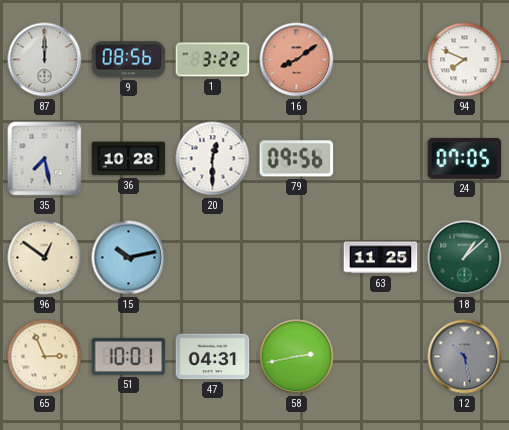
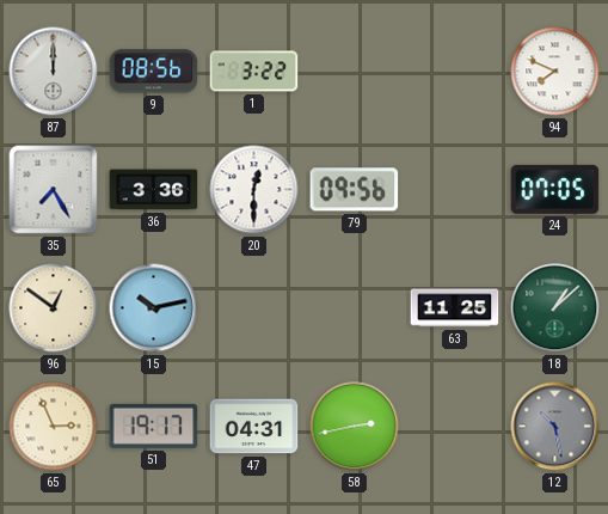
16: 8:09 -> none (297, 60)
35: 7:28 -> 7:25 (54, 190)
36: 10:28 -> 3:36 (154, 190)
51: 10:01 -> 19:17 (154, 426)
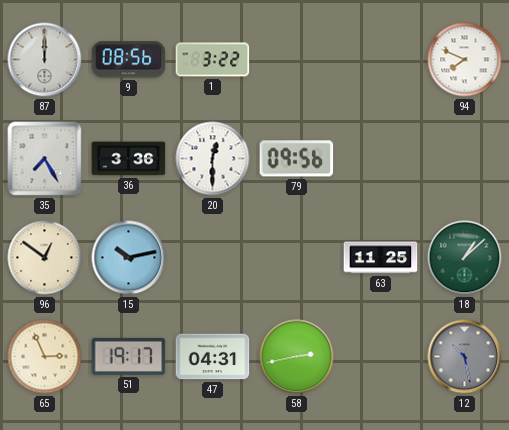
24: 07:05 -> none (555, 189)
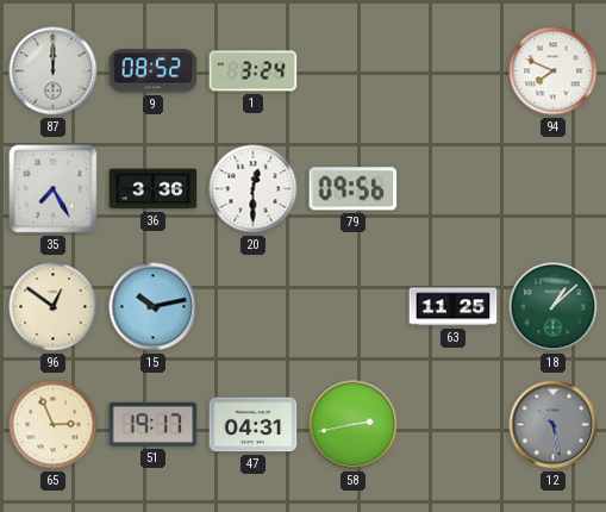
9: 08:56 -> 08:52 (154, 71)
1: 3:22 -> 3:24 (254, 71)
